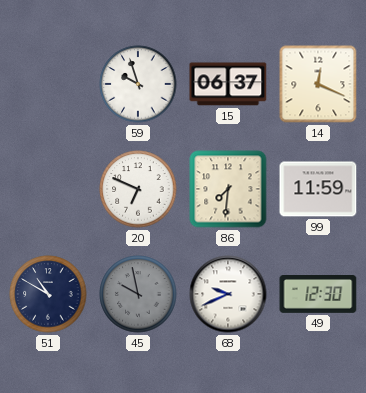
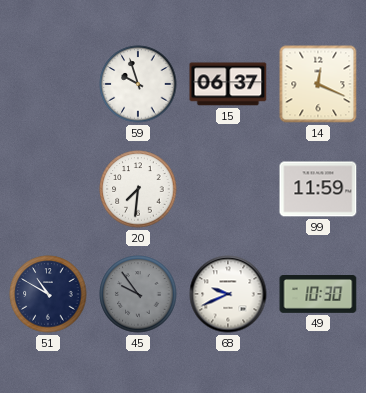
20: 6:49 -> 7:31 (138, 189)
86: 7:31 -> none (228, 189)
45: 9:58 -> 9:54 (138, 294)
49: 12:30 -> 10:30 (318, 295)
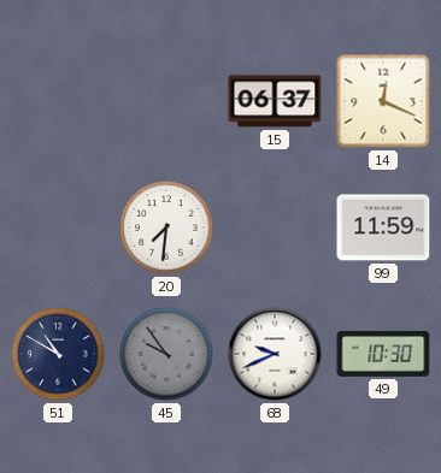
59: 9:57 -> none (138, 84)
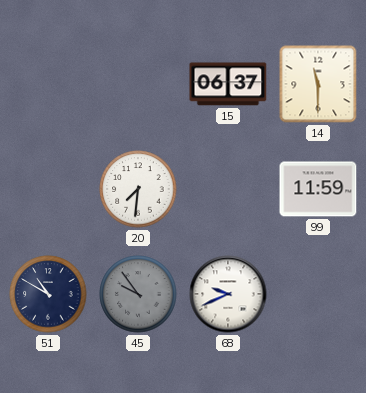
14: 12:19 -> 11:30 (318, 84)
49: 10:30 -> none (383, 355)
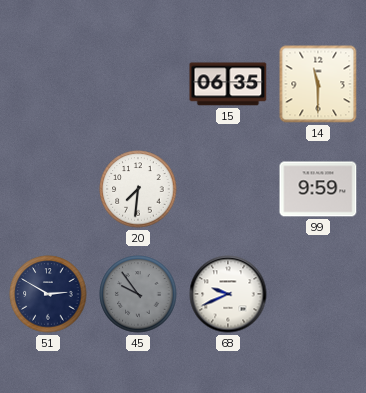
15: 06:37 -> 06:35 (228, 84)
99: 11:59 -> 9:59 (318, 189)
51: 10:50 -> 2:50 (48, 294)
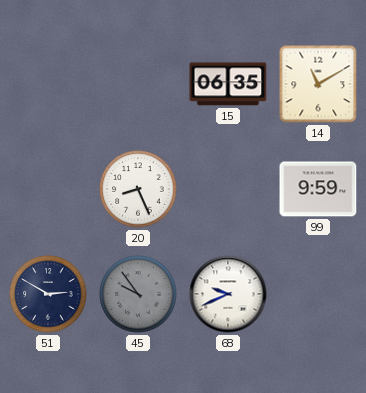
14: 11:30 -> 11:10 (318, 84)
20: 7:31 -> 8:26 (138, 189)
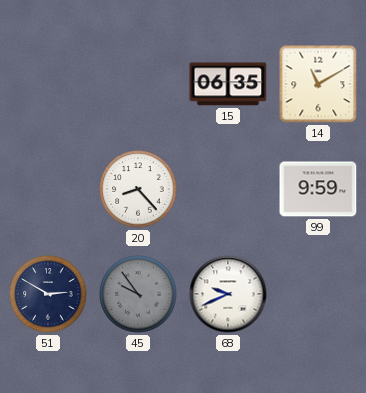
20: 8:26 -> 8:23 (138, 189)
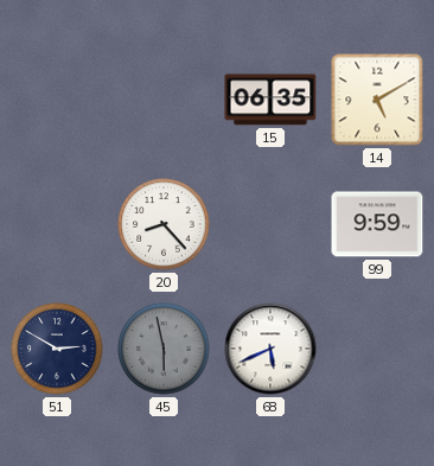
14: 11:10 -> 5:10 (377, 100)
45: 9:54 -> 5:58 (164, 349)
68: 9:41 -> 5:41 (270, 349)
